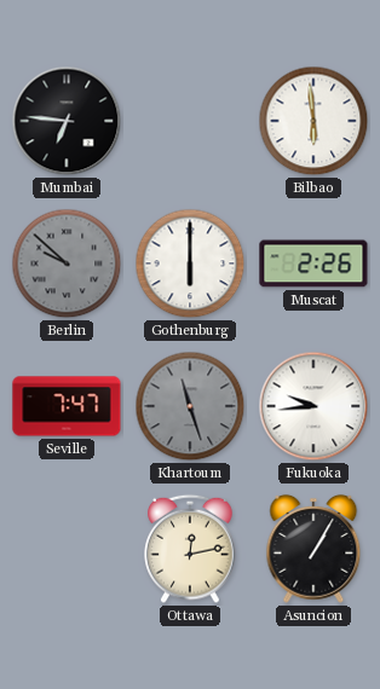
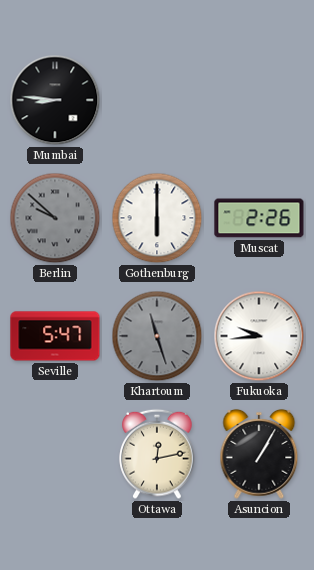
Mumbai: 6:46 -> 8:46 (55, 100)
Bilbao: 5:59 -> none (313, 121)
Seville: 7:47 -> 5:47 (55, 336)
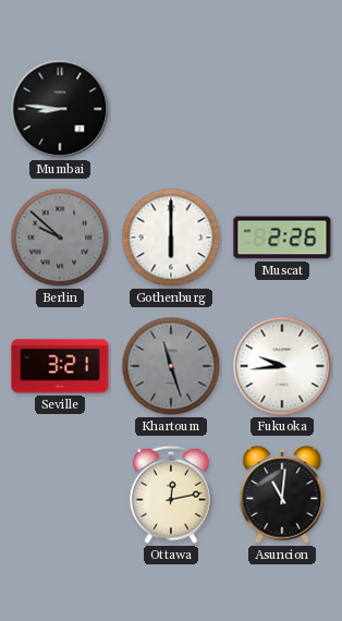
Seville: 5:47 -> 3:21 (60, 366)
Asuncion: 1:05 -> 11:01 (282, 495)
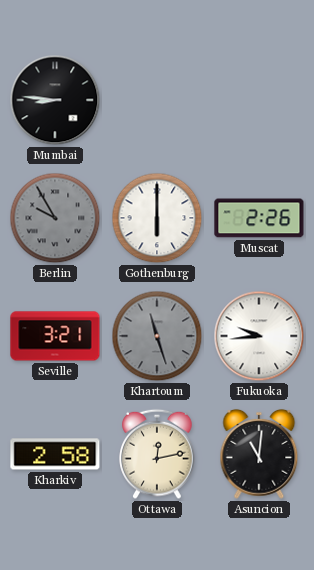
Berlin: 9:52 -> 9:55 (55, 218)
Kharkiv: none -> 2:58 (55, 454)
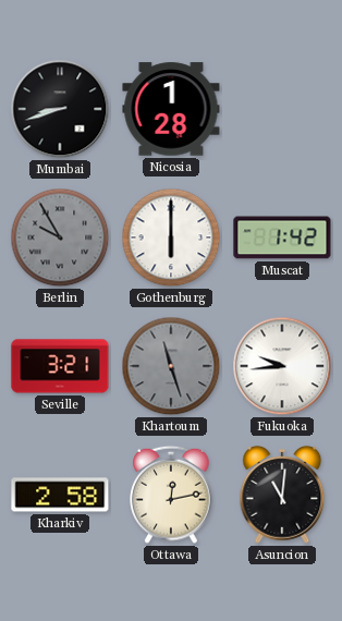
Mumbai: 8:46 -> 8:42 (60, 109)
Nicosia: none -> 1:28 (171, 109)
Muscat: 2:26 -> 1:42 (282, 238)
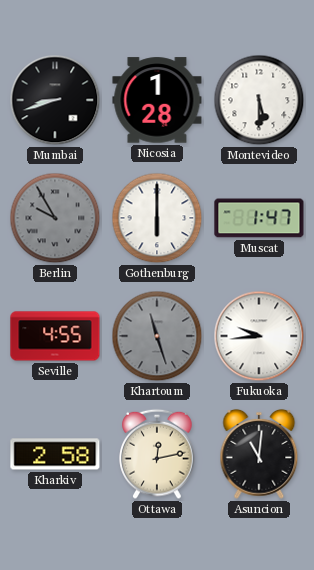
Montevideo: none -> 5:30 (259, 100)
Muscat: 1:42 -> 1:47 (259, 218)
Seville: 3:21 -> 4:55 (55, 336)
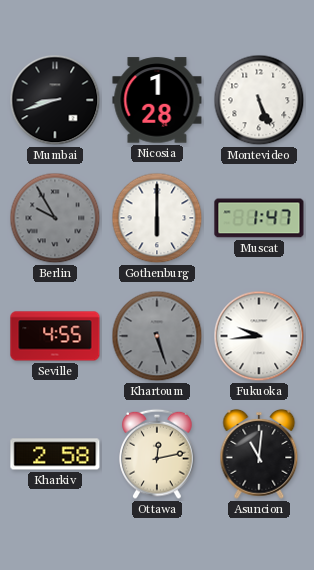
Montevideo: 5:30 -> 5:26 (259, 100)
Khartoum: 11:27 -> 5:27 (157, 336)
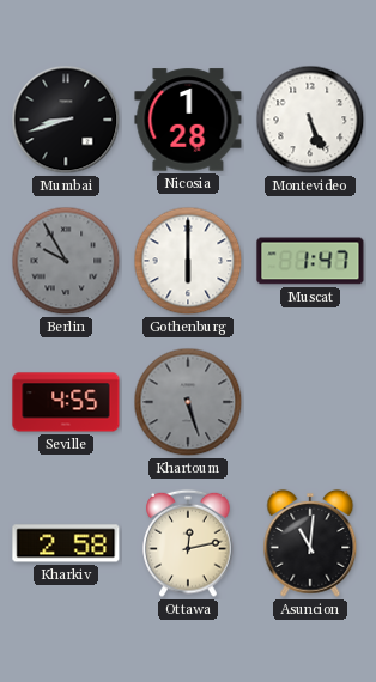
Fukuoka: 9:44 -> none (259, 336)
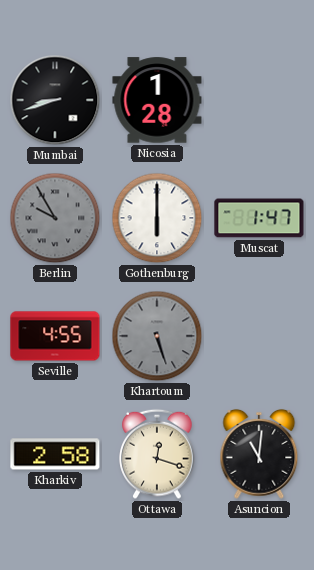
Montevideo: 5:26 -> none (310, 120)
Ottawa: 12:13 -> 12:18 (157, 454)
